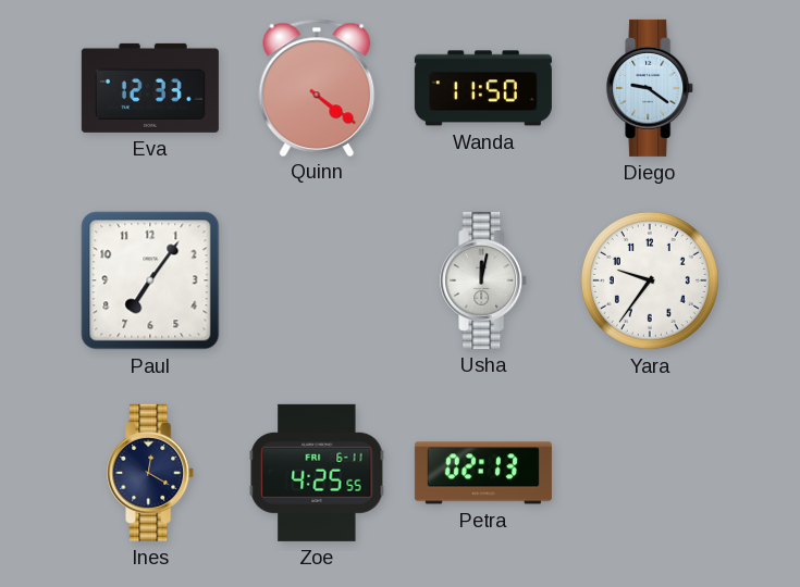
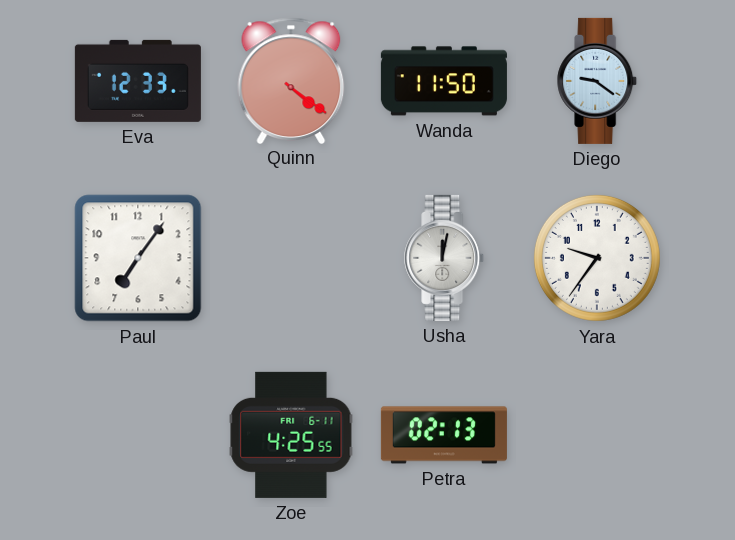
Ines: 12:20 -> none (151, 473)
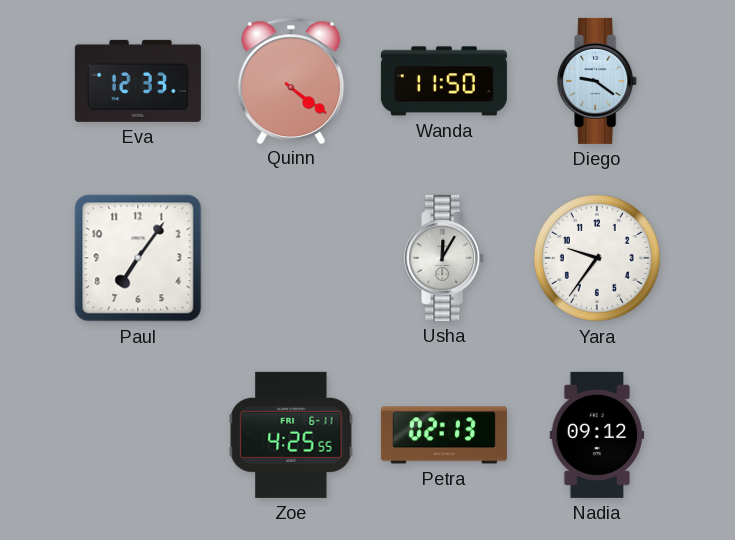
Usha: 12:02 -> 12:05 (445, 258)
Nadia: none -> 09:12 (597, 435)
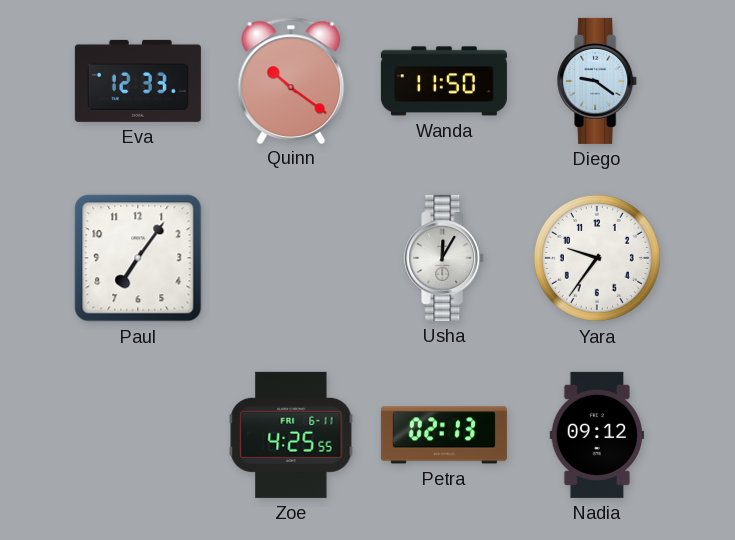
Quinn: 4:21 -> 10:21 (291, 80)
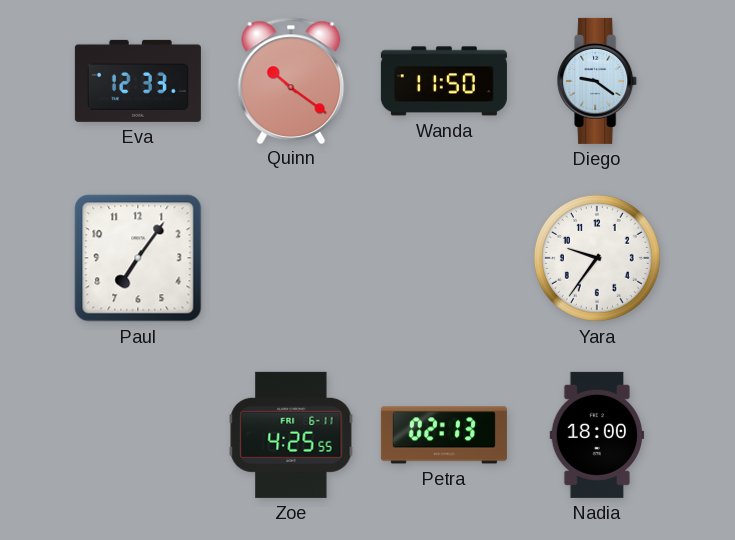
Usha: 12:05 -> none (445, 258)
Nadia: 09:12 -> 18:00 (597, 435)
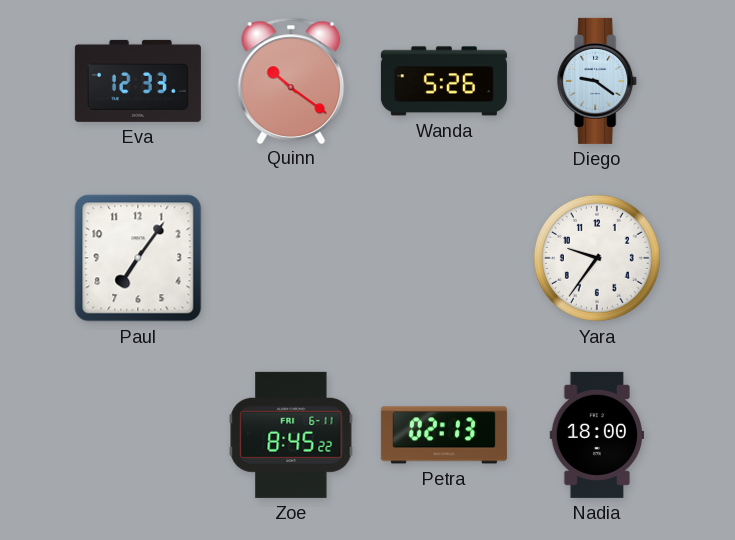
Wanda: 11:50 -> 5:26 (444, 81)
Zoe: 4:25 -> 8:45 (291, 435)
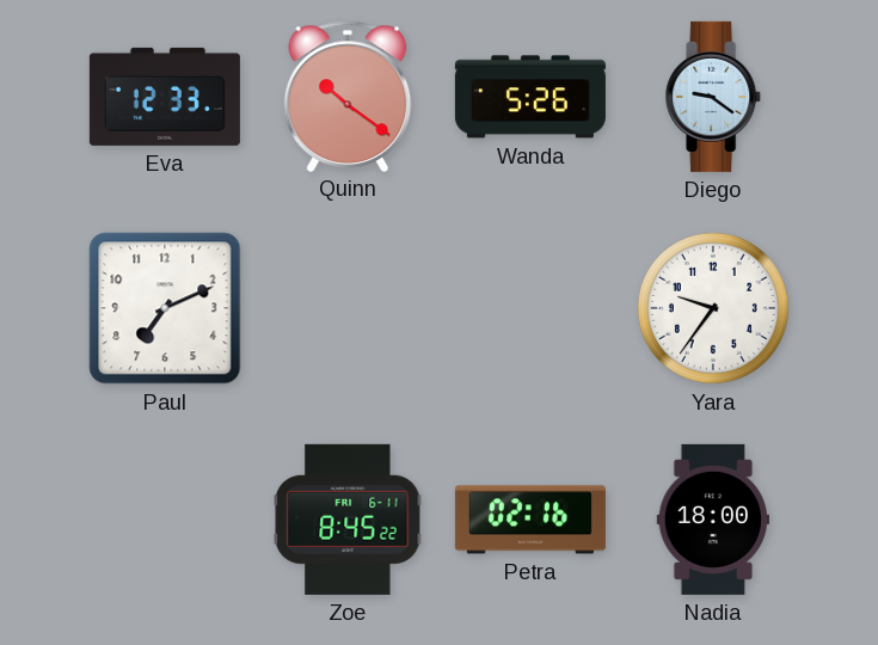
Paul: 7:06 -> 7:11 (165, 308)
Petra: 02:13 -> 02:16 (530, 520)
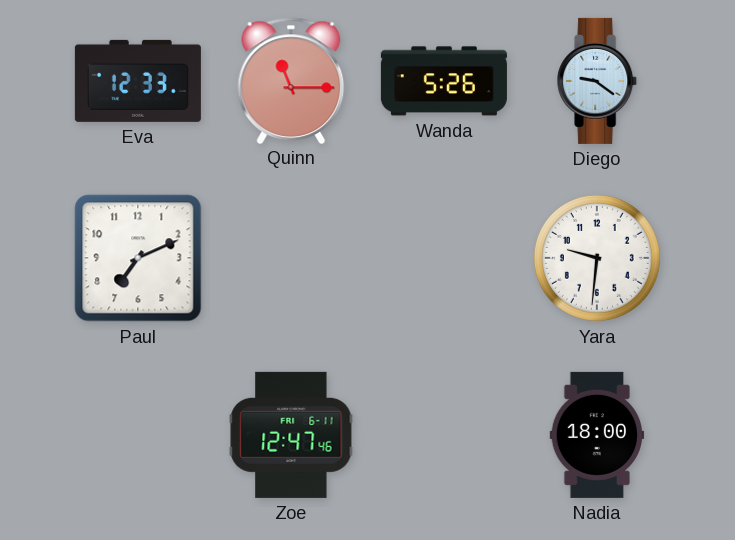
Quinn: 10:21 -> 11:15 (291, 80)
Yara: 9:36 -> 9:31 (597, 258)
Zoe: 8:45 -> 12:47 (291, 435)
Petra: 02:16 -> none (530, 520)
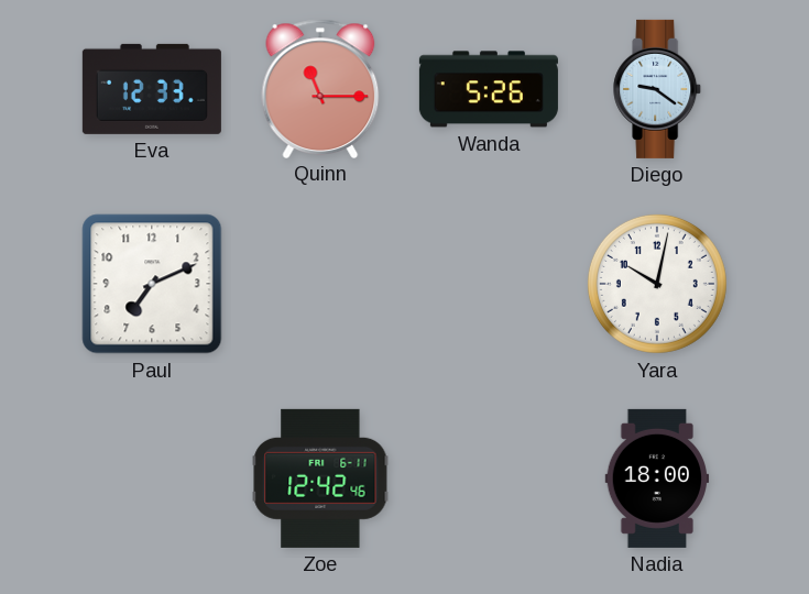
Yara: 9:31 -> 10:02 (657, 284)
Zoe: 12:47 -> 12:42 (320, 479)
